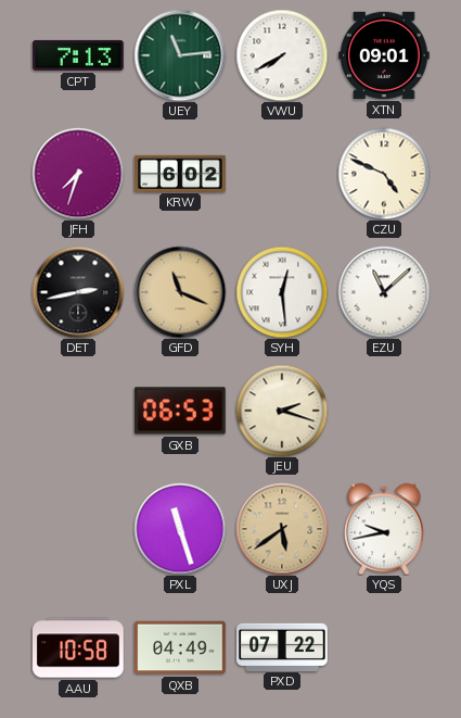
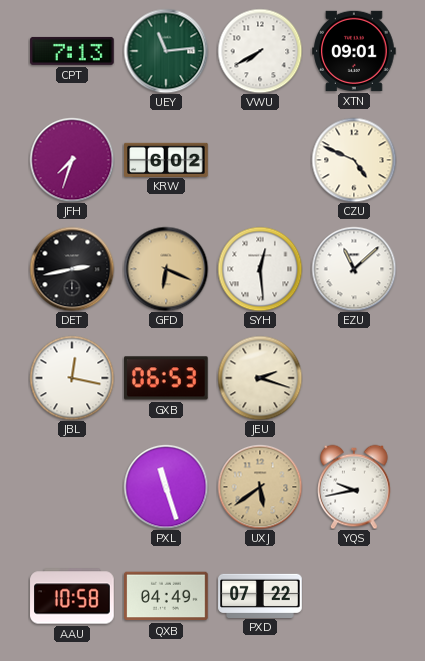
GFD: 11:19 -> 6:19 (166, 269)
JBL: none -> 12:17 (72, 378)
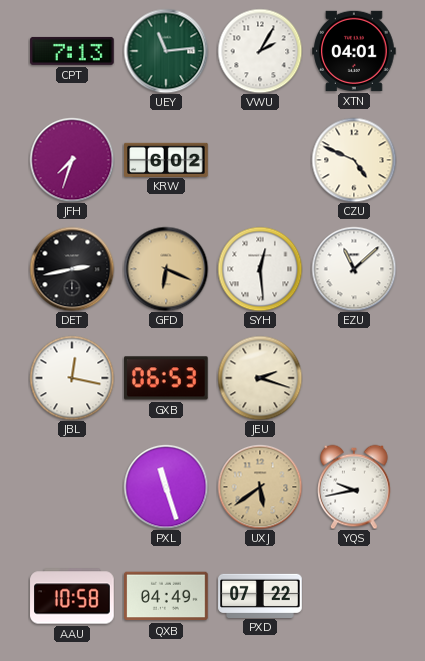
VWU: 7:40 -> 2:05 (260, 51)
XTN: 09:01 -> 04:01 (354, 51)
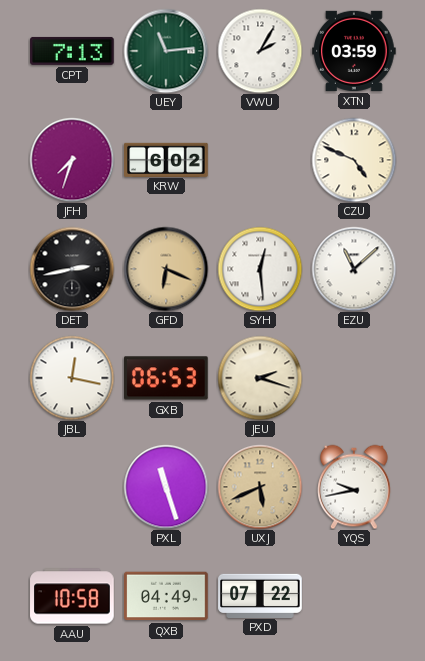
XTN: 04:01 -> 03:59 (354, 51)
UXJ: 5:39 -> 5:41 (260, 487)
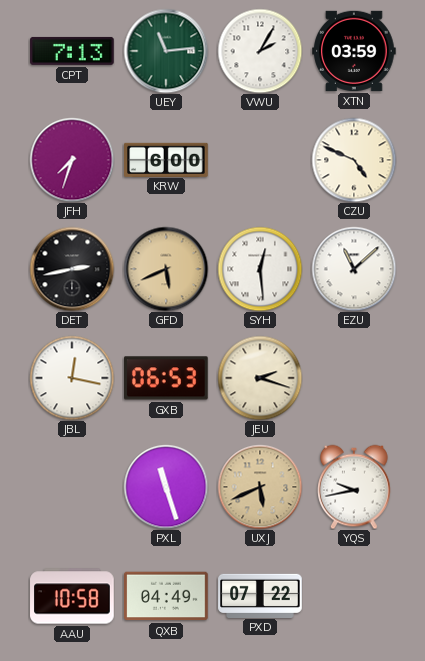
KRW: 6:02 -> 6:00 (166, 159)
GFD: 6:19 -> 5:41 (166, 269)
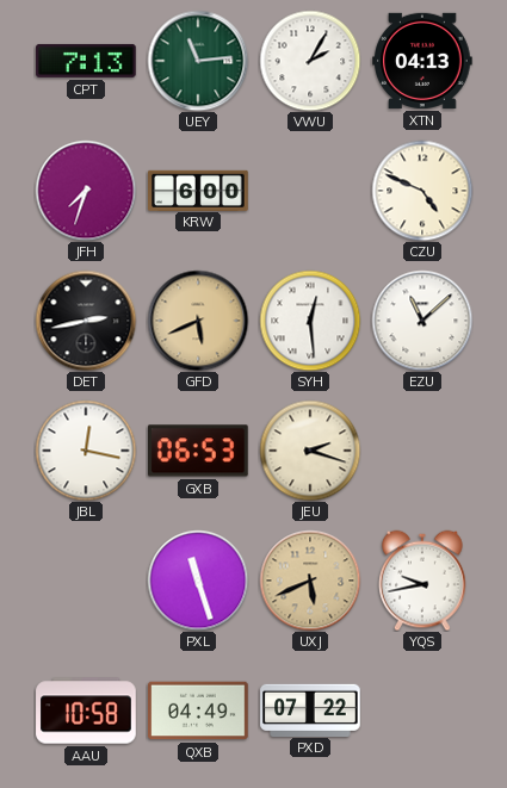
XTN: 03:59 -> 04:13 (422, 61)
